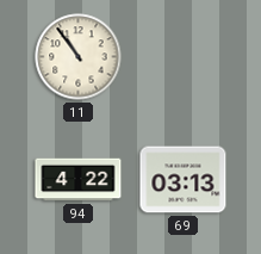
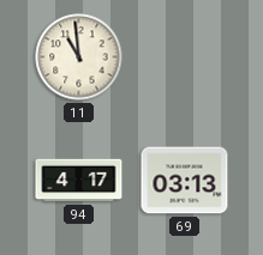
11: 10:54 -> 10:59 (79, 57)
94: 4:22 -> 4:17 (79, 181)
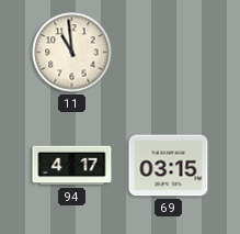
69: 03:13 -> 03:15 (169, 166)
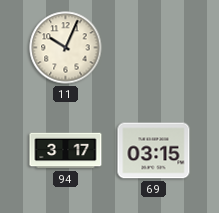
11: 10:59 -> 10:04 (66, 48)
94: 4:17 -> 3:17 (66, 151)
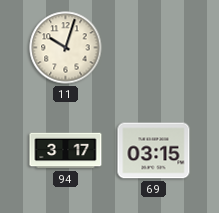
11: 10:04 -> 10:03 (66, 48)
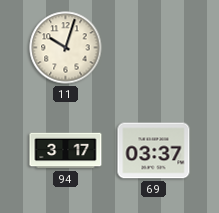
69: 03:15 -> 03:37 (154, 151)
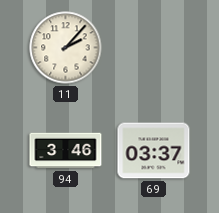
11: 10:03 -> 2:07 (66, 48)
94: 3:17 -> 3:46 (66, 151)
